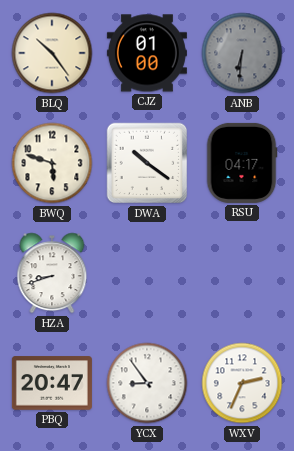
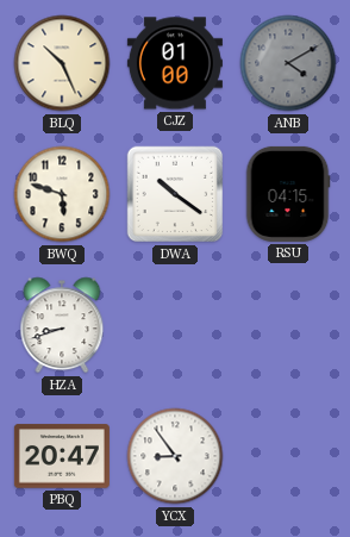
BLQ: 10:24 -> 10:26 (62, 63)
ANB: 6:31 -> 4:10 (288, 63)
RSU: 04:17 -> 04:15 (288, 194)
WXV: 2:34 -> none (242, 383)
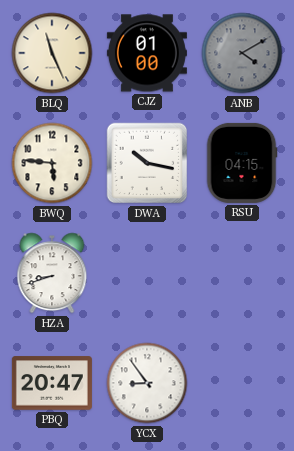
BLQ: 10:26 -> 11:26 (52, 53)
BWQ: 5:48 -> 5:46 (52, 163)
DWA: 10:21 -> 10:17 (147, 163)
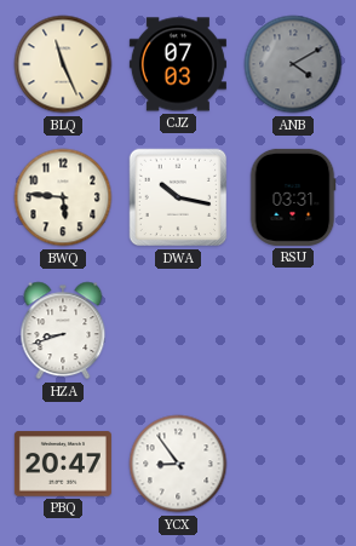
CJZ: 01:00 -> 07:03 (178, 64)
RSU: 04:15 -> 03:31 (293, 197)
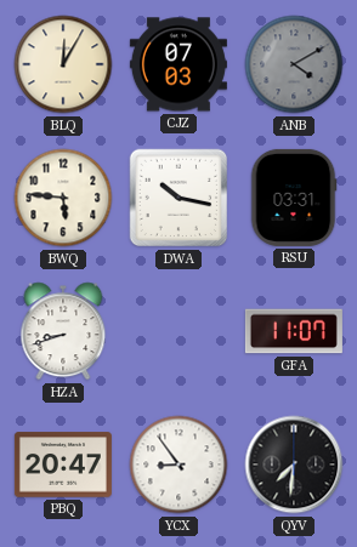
BLQ: 11:26 -> 12:05 (63, 64)
GFA: none -> 11:07 (294, 331)
QYV: none -> 7:31 (294, 465)
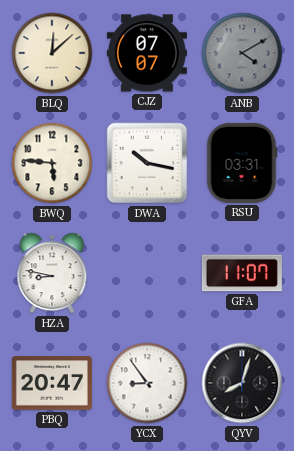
BLQ: 12:05 -> 12:08 (52, 53)
CJZ: 07:03 -> 07:07 (147, 53)
HZA: 8:42 -> 8:47 (52, 273)
QYV: 7:31 -> 8:03 (242, 383)
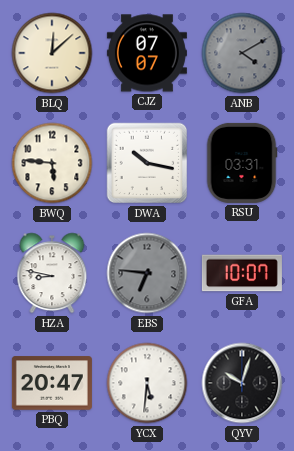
EBS: none -> 6:46 (147, 273)
GFA: 11:07 -> 10:07 (242, 273)
YCX: 8:54 -> 5:31 (147, 383)
QYV: 8:03 -> 10:03 (242, 383)
